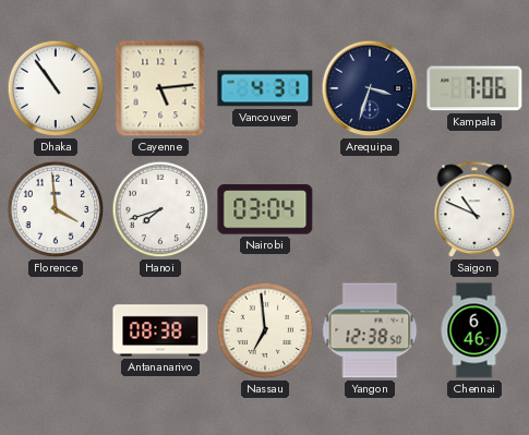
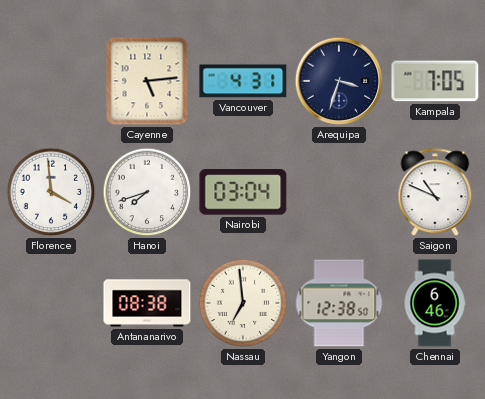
Dhaka: 10:54 -> none (56, 88)
Kampala: 7:06 -> 7:05 (435, 81)
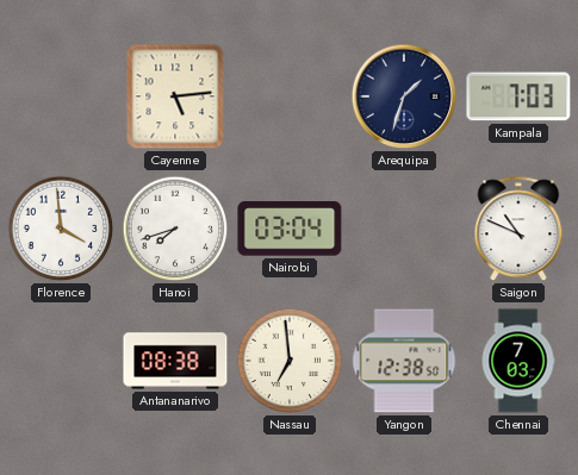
Vancouver: 4:31 -> none (243, 81)
Arequipa: 3:33 -> 1:33 (404, 96)
Kampala: 7:05 -> 7:03 (518, 96)
Chennai: 6:46 -> 7:03 (518, 361)
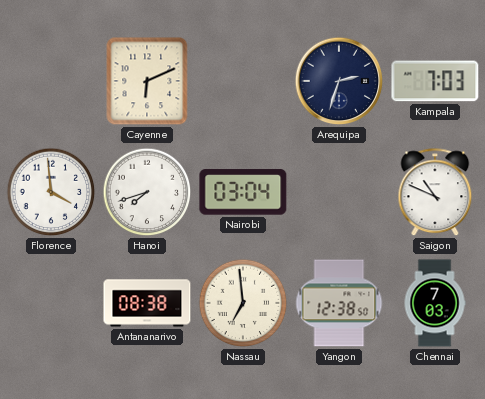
Cayenne: 5:14 -> 6:11 (147, 81)
Arequipa: 1:33 -> 2:33 (339, 81)
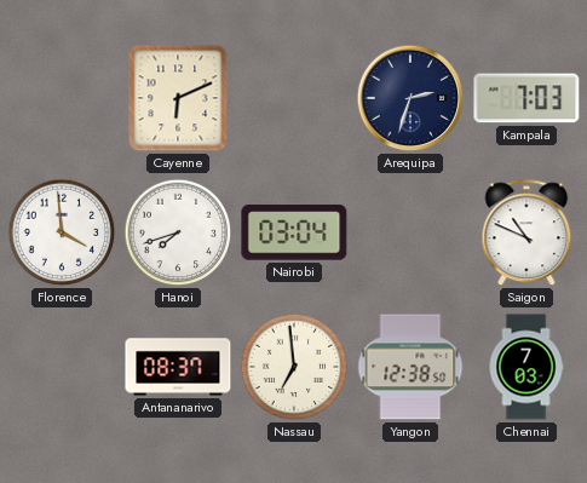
Antananarivo: 08:38 -> 08:37 (178, 367)
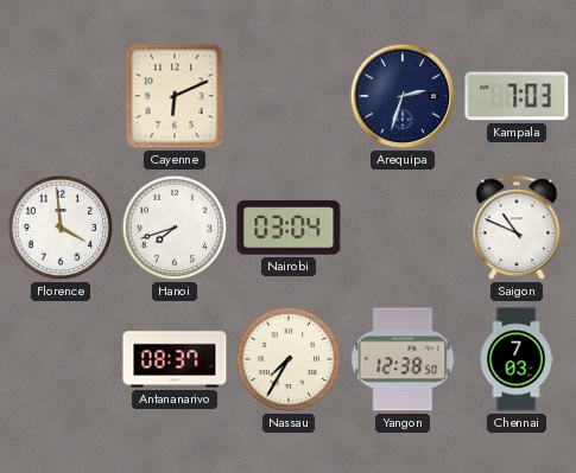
Nassau: 6:59 -> 7:35 (289, 359)
